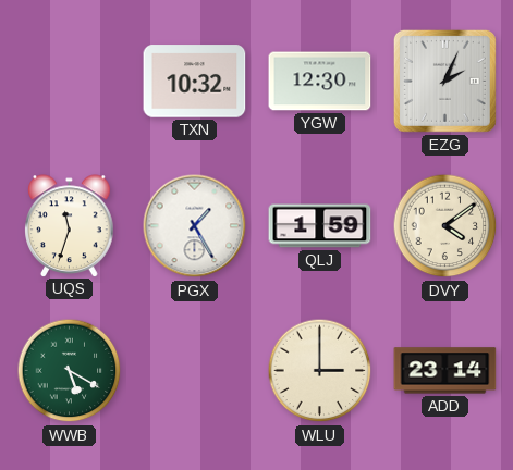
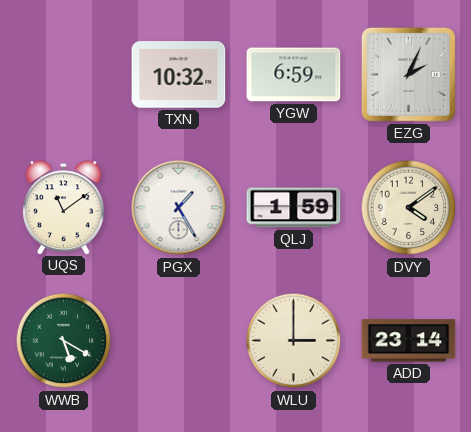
YGW: 12:30 -> 6:59 (294, 75)
UQS: 11:33 -> 11:09 (64, 207)
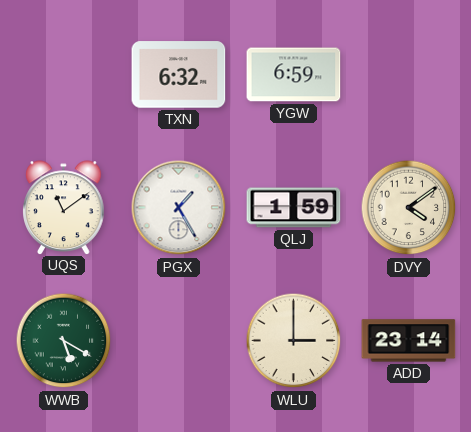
TXN: 10:32 -> 6:32 (179, 75)
EZG: 2:04 -> none (408, 74)
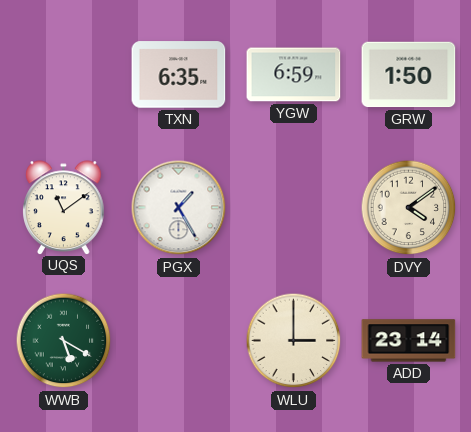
TXN: 6:32 -> 6:35 (179, 75)
GRW: none -> 1:50 (409, 75)
QLJ: 1:59 -> none (294, 208)
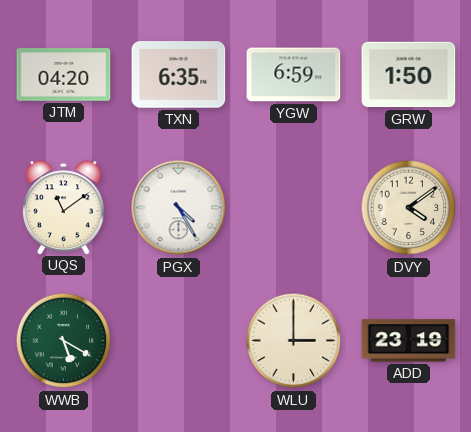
JTM: none -> 04:20 (64, 75)
PGX: 1:25 -> 4:25 (179, 208)
ADD: 23:14 -> 23:19 (409, 341)
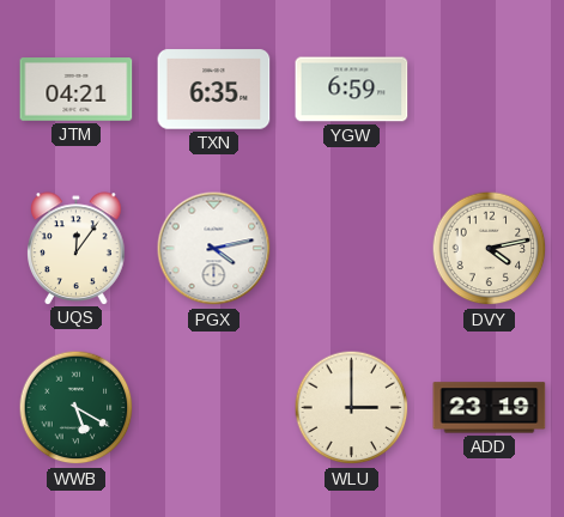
JTM: 04:20 -> 04:21 (77, 90)
GRW: 1:50 -> none (409, 75)
UQS: 11:09 -> 12:06 (77, 248)
PGX: 4:25 -> 4:13 (214, 249)
DVY: 4:09 -> 4:13 (490, 249)
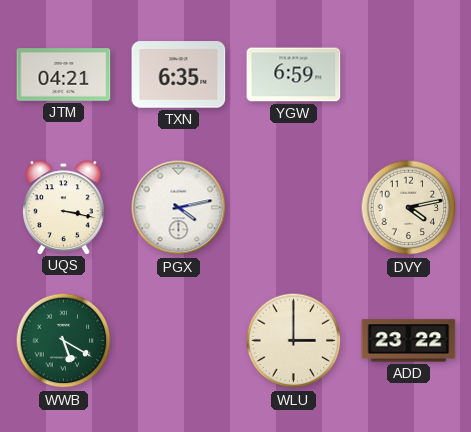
UQS: 12:06 -> 3:17 (64, 207)
ADD: 23:19 -> 23:22 (409, 341)
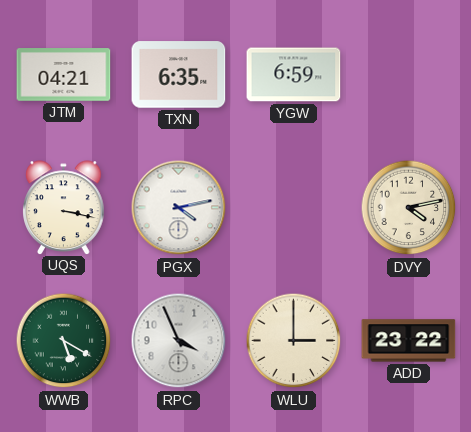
RPC: none -> 3:56 (179, 341)
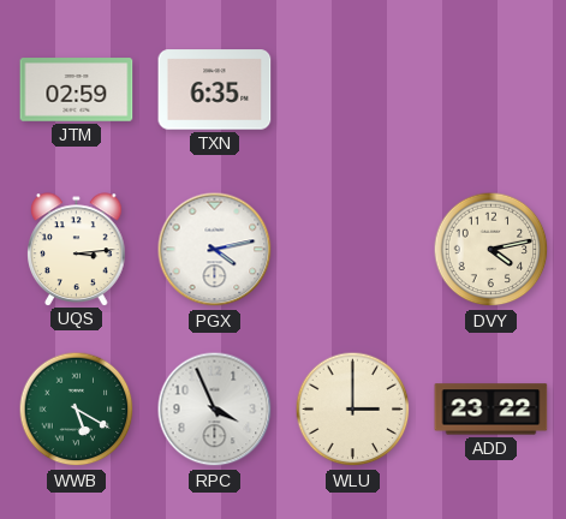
JTM: 04:21 -> 02:59 (77, 90)
YGW: 6:59 -> none (294, 75)
UQS: 3:17 -> 3:14 (77, 249)
